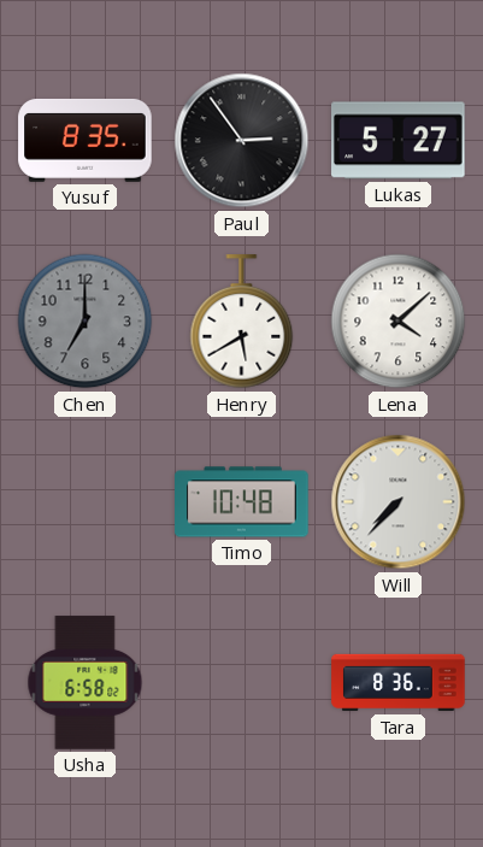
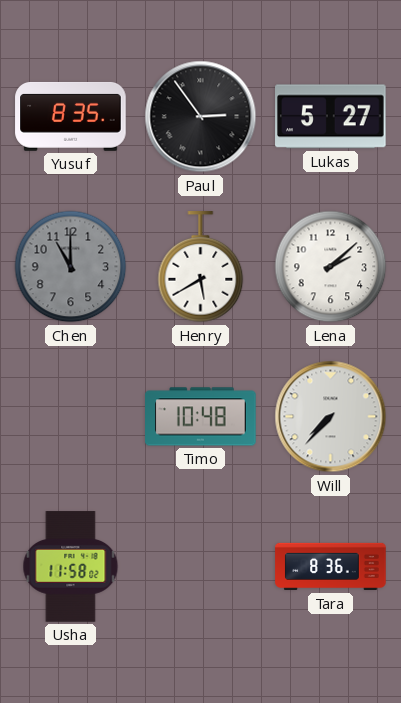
Chen: 7:00 -> 11:00 (71, 267)
Lena: 4:08 -> 2:08 (331, 267)
Usha: 6:58 -> 11:58 (71, 567)
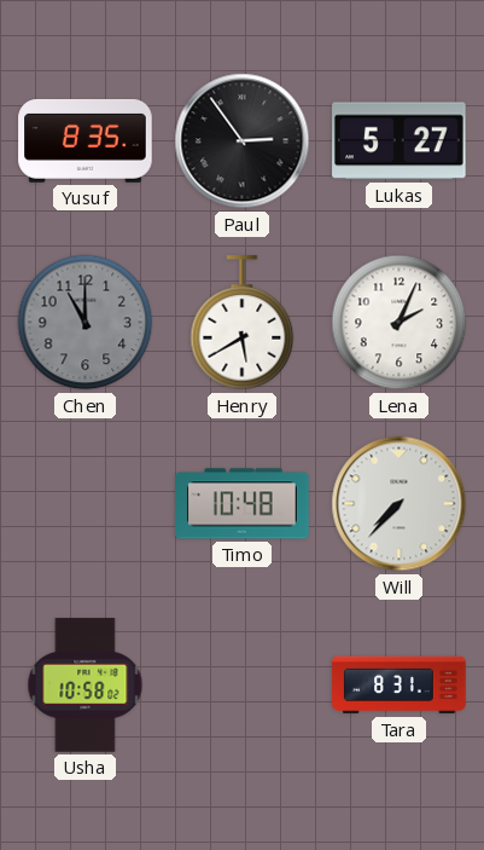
Lena: 2:08 -> 2:04 (400, 323)
Usha: 11:58 -> 10:58 (86, 686)
Tara: 8:36 -> 8:31 (400, 686)
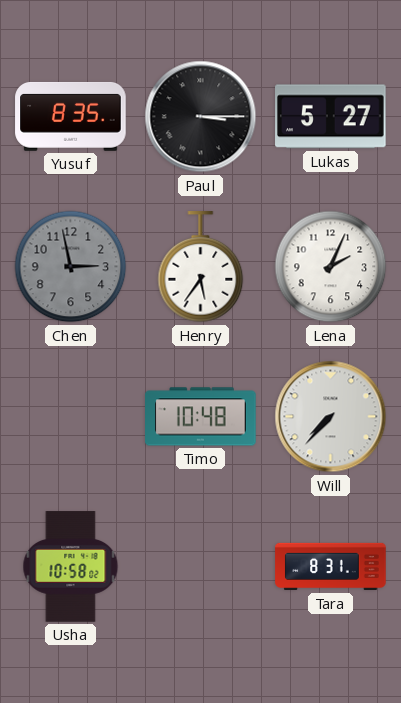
Paul: 2:54 -> 3:15 (201, 117)
Chen: 11:00 -> 2:58 (71, 267)
Henry: 5:40 -> 5:36 (201, 267)
